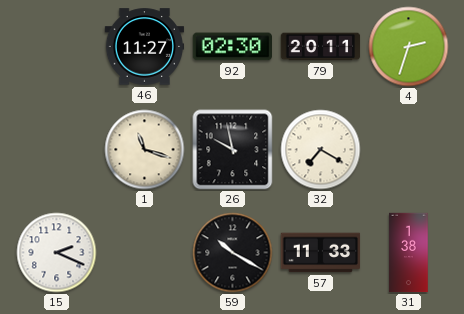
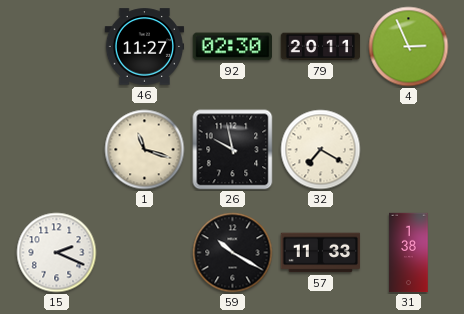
4: 2:33 -> 2:56 (409, 47)
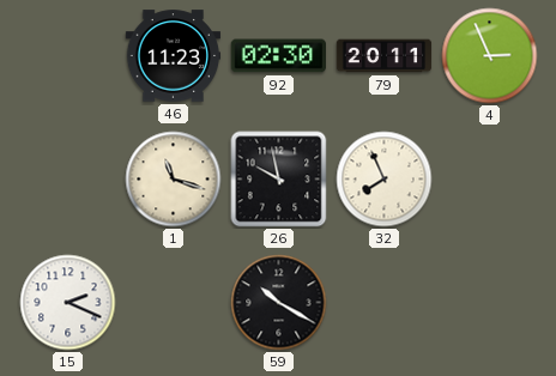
46: 11:27 -> 11:23 (174, 56)
32: 7:20 -> 7:56 (385, 180)
57: 11:33 -> none (321, 253)
31: 1:38 -> none (409, 253)
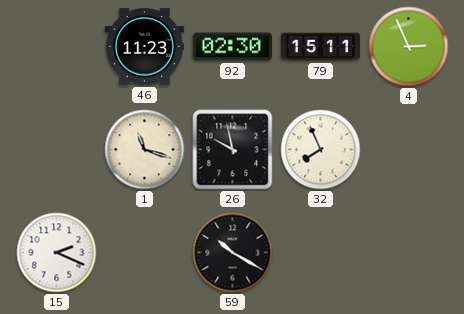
79: 20:11 -> 15:11 (321, 47)
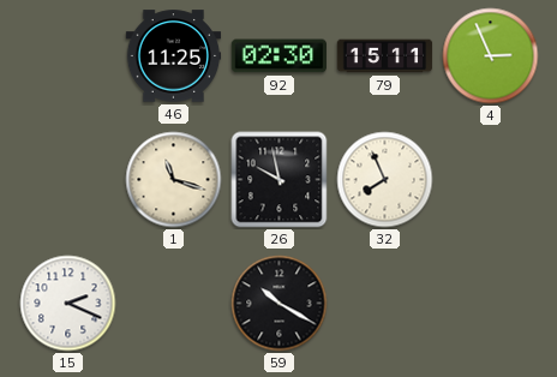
46: 11:23 -> 11:25 (174, 56)
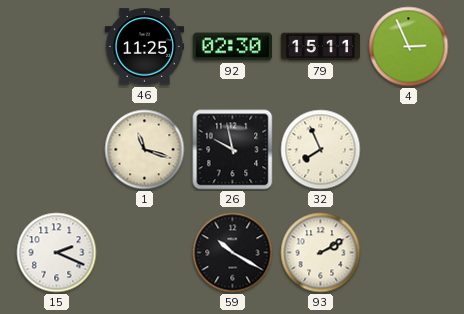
93: none -> 2:10 (321, 253)
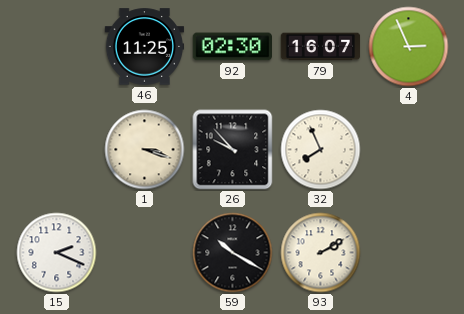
79: 15:11 -> 16:07 (321, 47)
1: 11:18 -> 3:18 (145, 150)
26: 9:58 -> 9:53 (233, 150)
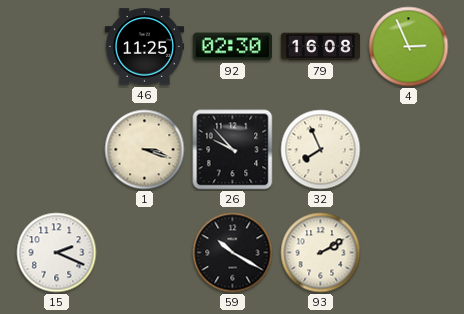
79: 16:07 -> 16:08 (321, 47)
